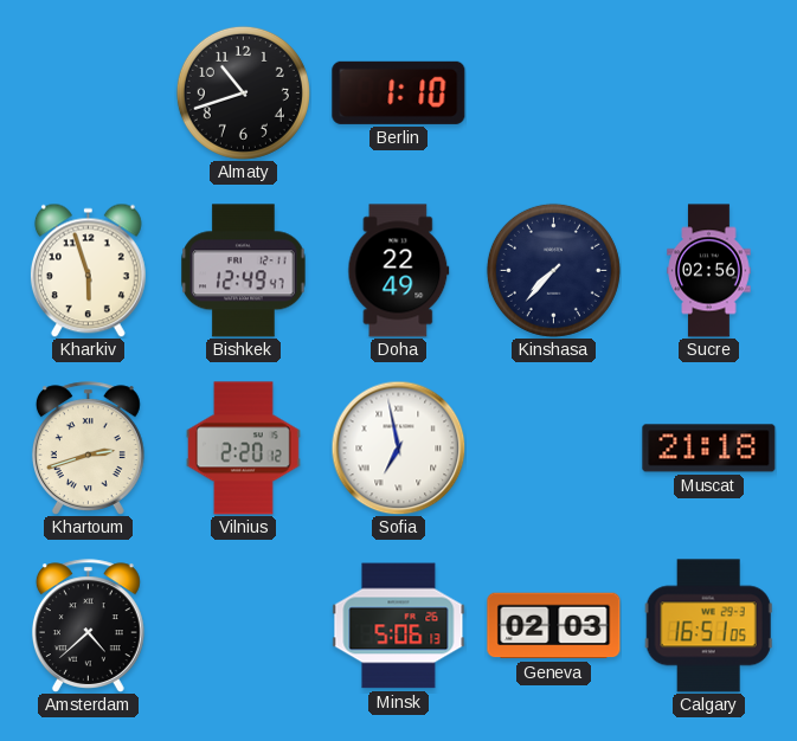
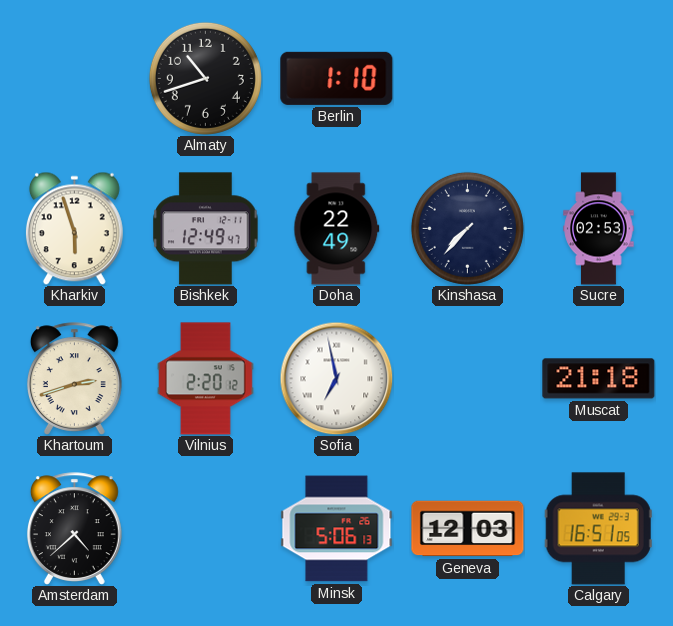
Sucre: 02:56 -> 02:53 (599, 229)
Geneva: 02:03 -> 12:03 (468, 529)
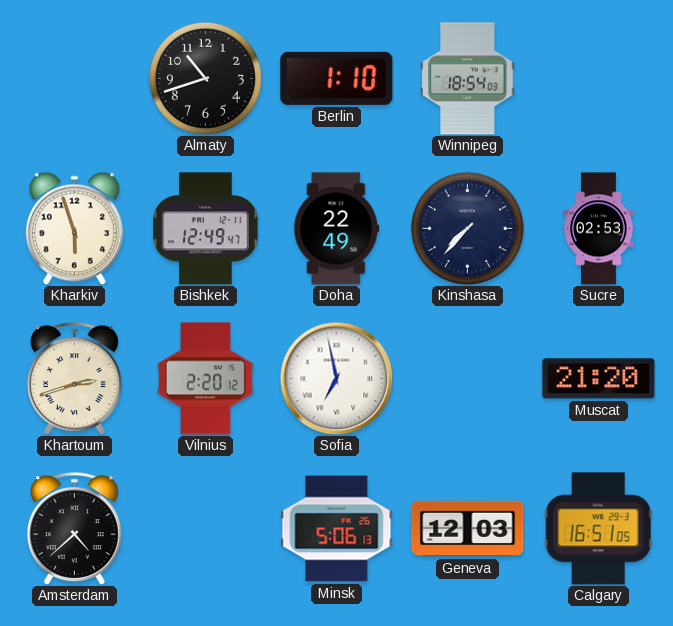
Winnipeg: none -> 18:54 (468, 79)
Muscat: 21:18 -> 21:20 (599, 379)
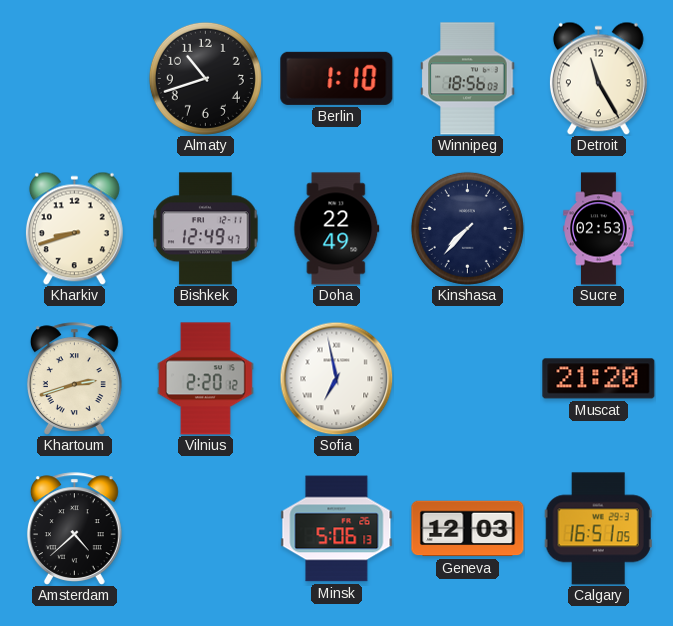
Winnipeg: 18:54 -> 18:56 (468, 79)
Detroit: none -> 11:25 (598, 78)
Kharkiv: 5:57 -> 8:42 (74, 228)
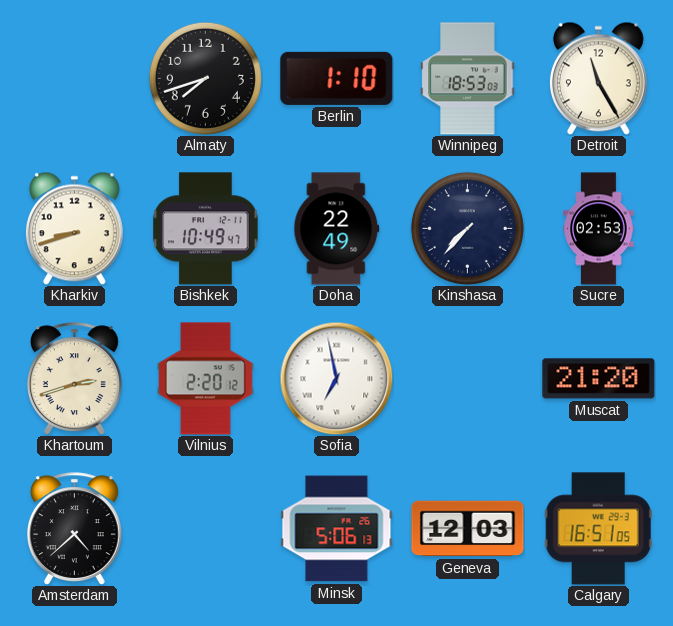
Almaty: 10:42 -> 7:42 (205, 78)
Winnipeg: 18:56 -> 18:53 (468, 79)
Bishkek: 12:49 -> 10:49 (206, 229)
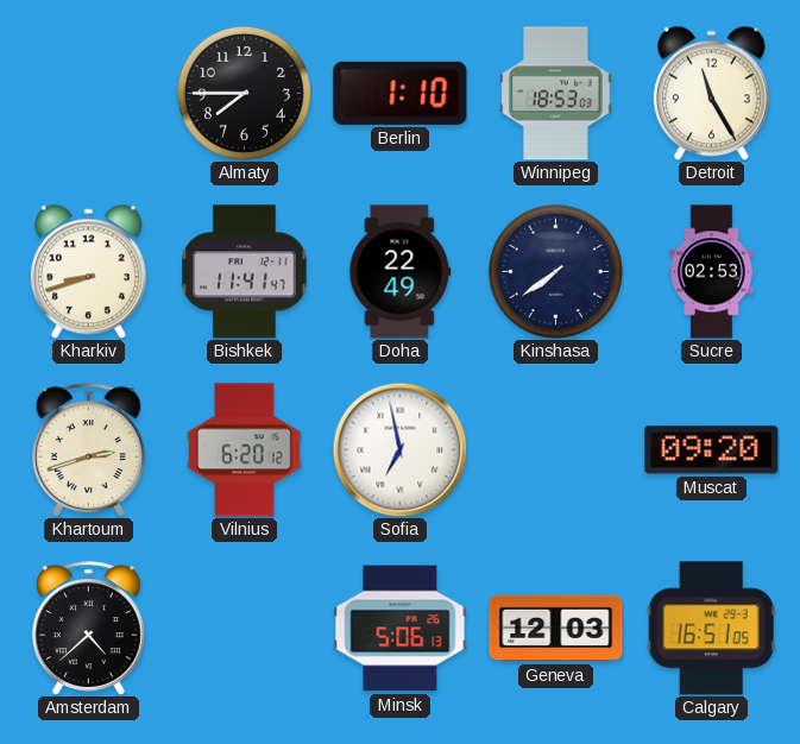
Almaty: 7:42 -> 7:45 (244, 93)
Bishkek: 10:49 -> 11:41 (245, 272)
Kinshasa: 7:37 -> 7:39 (555, 271)
Vilnius: 2:20 -> 6:20 (244, 450)
Muscat: 21:20 -> 09:20 (712, 450)
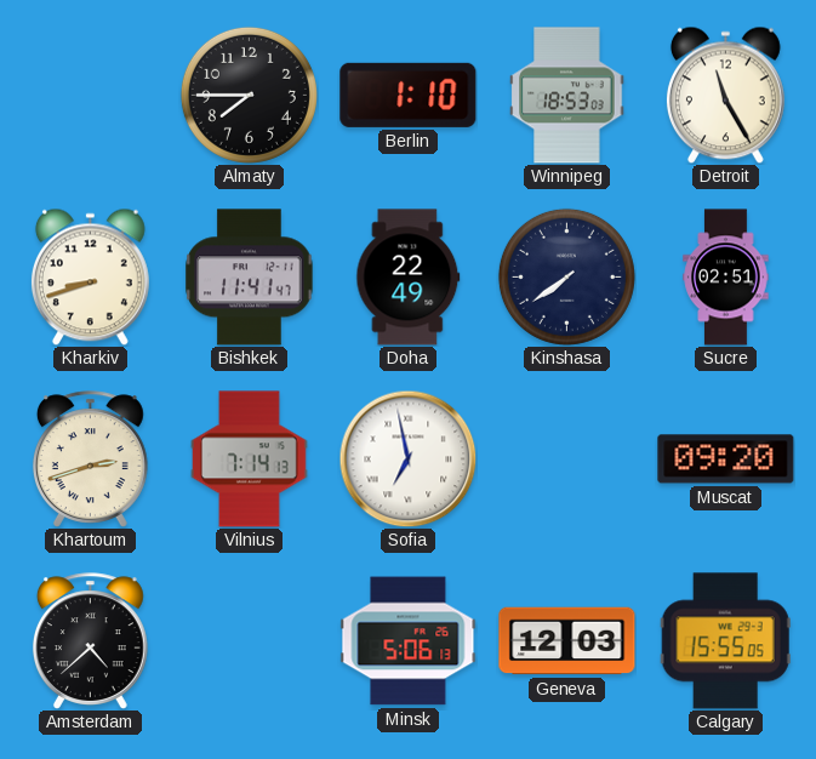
Sucre: 02:53 -> 02:51 (726, 278)
Vilnius: 6:20 -> 7:14 (249, 460)
Calgary: 16:51 -> 15:55 (725, 641)
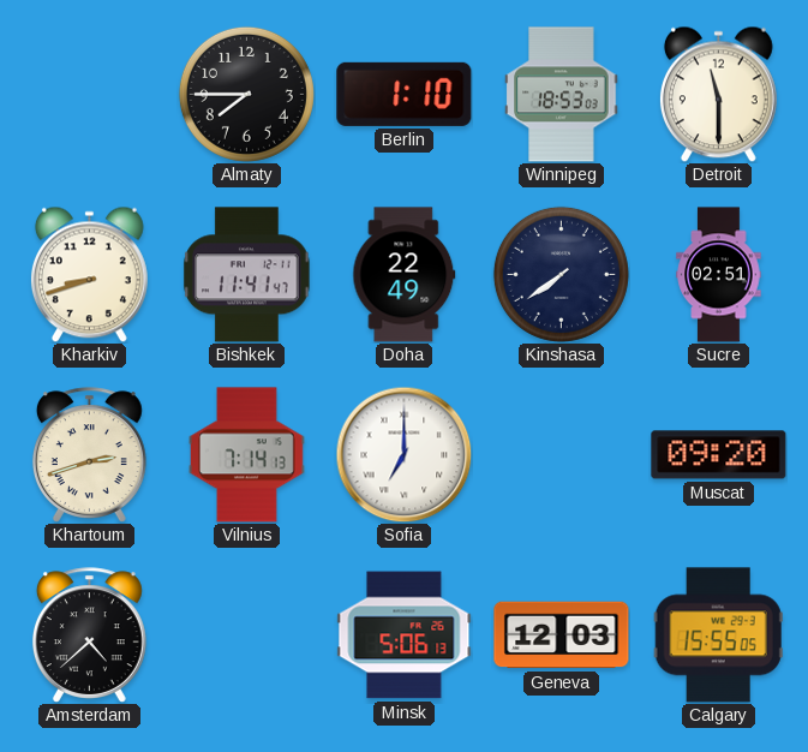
Detroit: 11:25 -> 11:30 (718, 94)
Sofia: 6:58 -> 7:00 (403, 454)
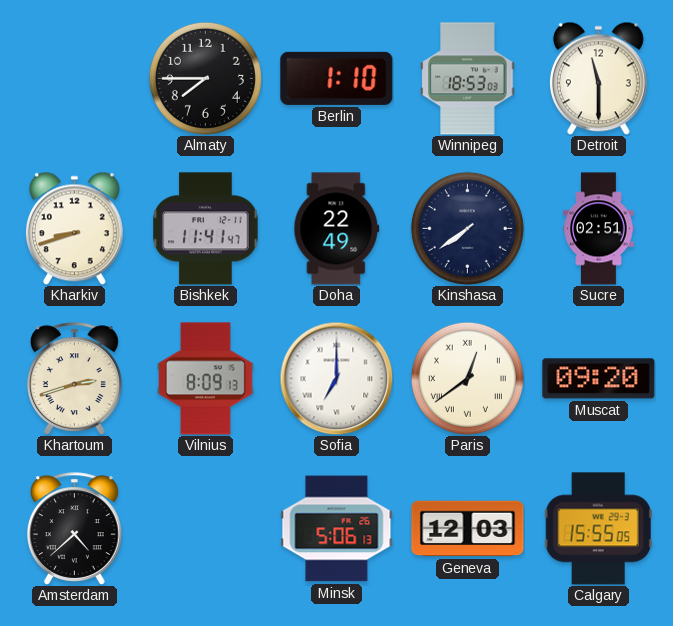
Vilnius: 7:14 -> 8:09 (205, 379)
Paris: none -> 12:39 (467, 378)
